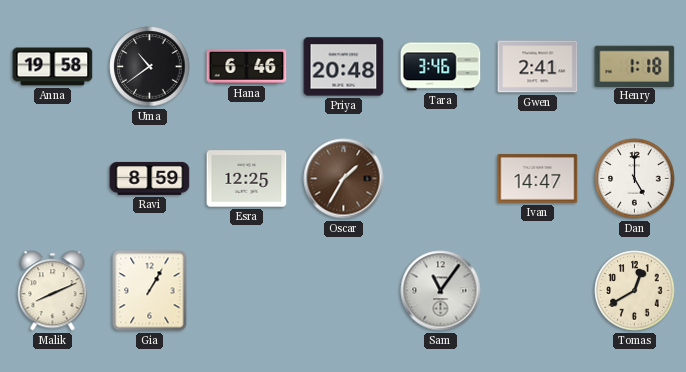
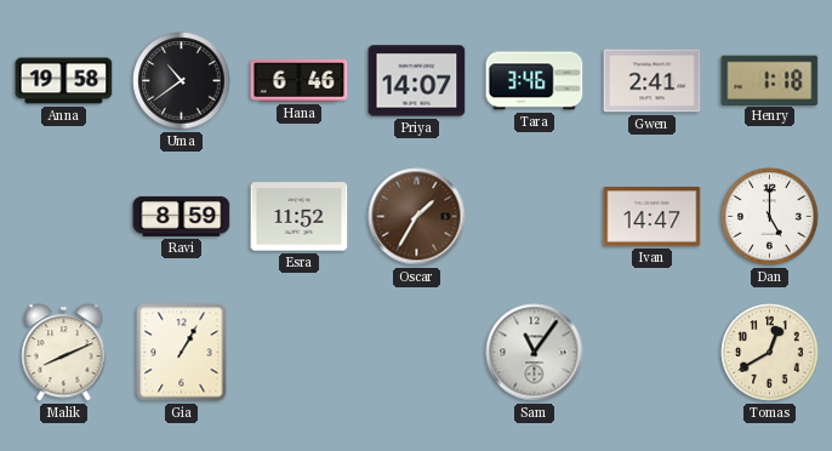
Priya: 20:48 -> 14:07 (417, 81)
Esra: 12:25 -> 11:52 (300, 217)
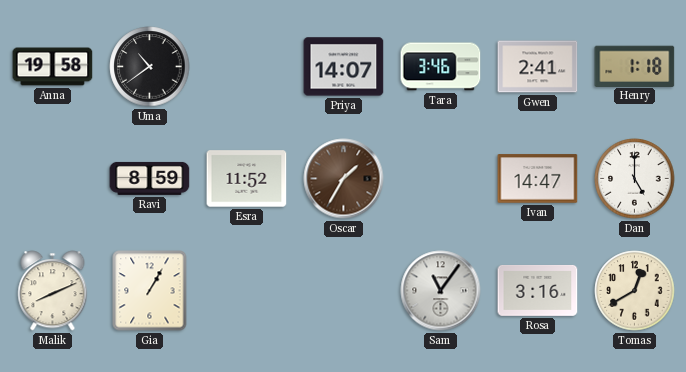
Hana: 6:46 -> none (300, 80)
Rosa: none -> 3:16 (538, 290)
